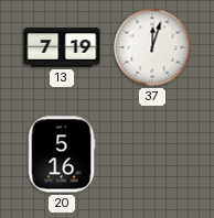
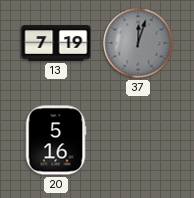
37 dial: white -> grey (138, 43)
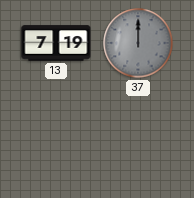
37: 12:03 -> 12:00 (138, 43)
20: 5:16 -> none (56, 140)
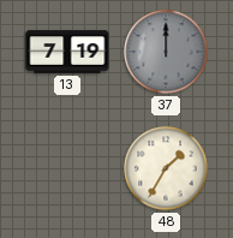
48: none -> 1:35 (166, 168)
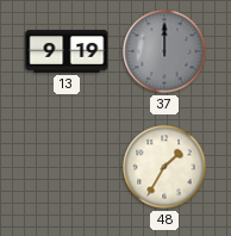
13: 7:19 -> 9:19 (67, 51)
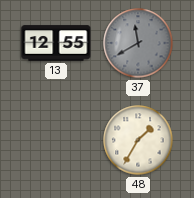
13: 9:19 -> 12:55 (56, 43)
37: 12:00 -> 11:40 (138, 43)
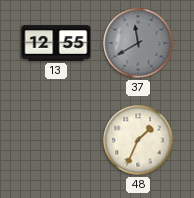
48: 1:35 -> 1:34 (138, 140)
